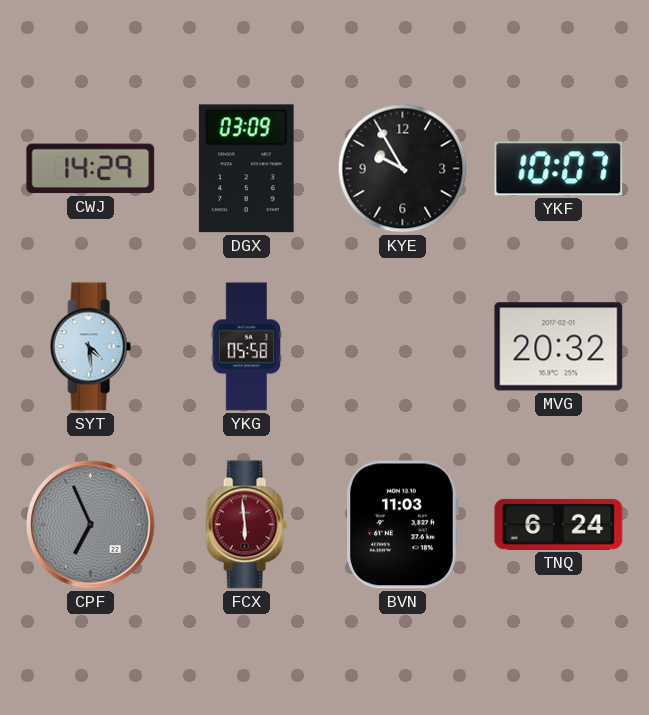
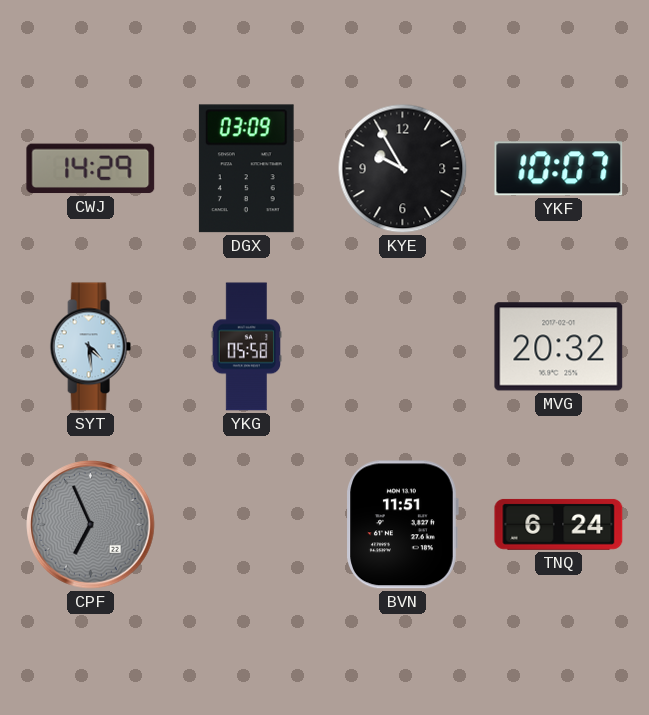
FCX: 5:59 -> none (246, 525)
BVN: 11:03 -> 11:51 (402, 525)
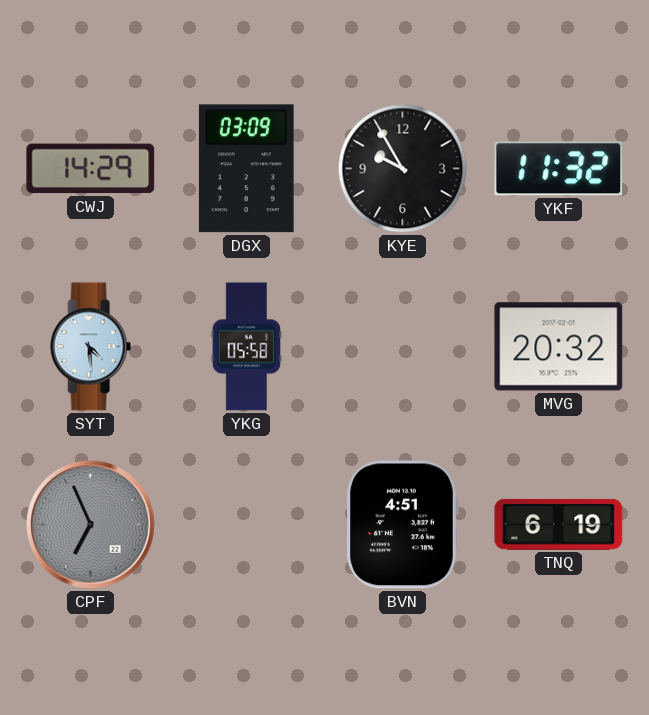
YKF: 10:07 -> 11:32 (559, 169)
BVN: 11:51 -> 4:51 (402, 525)
TNQ: 6:24 -> 6:19 (559, 524)
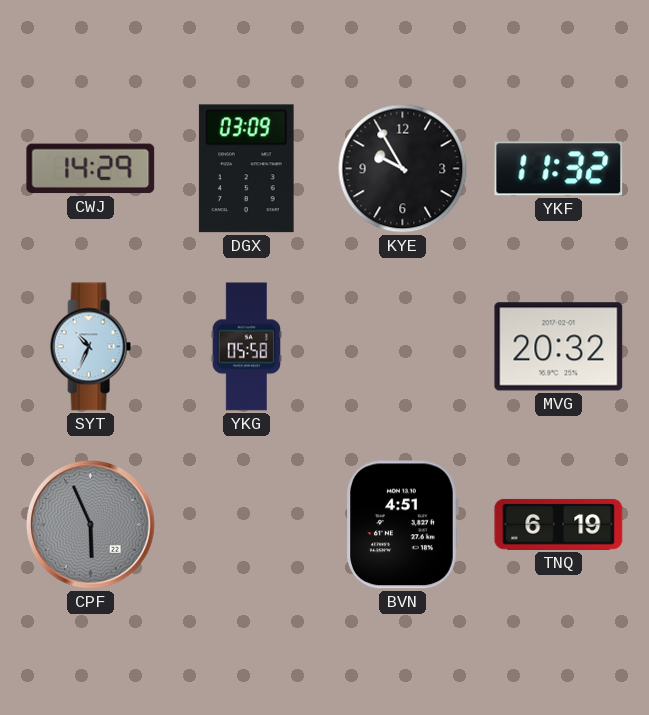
SYT: 4:29 -> 10:34 (90, 347)
CPF: 6:56 -> 5:56 (91, 525)
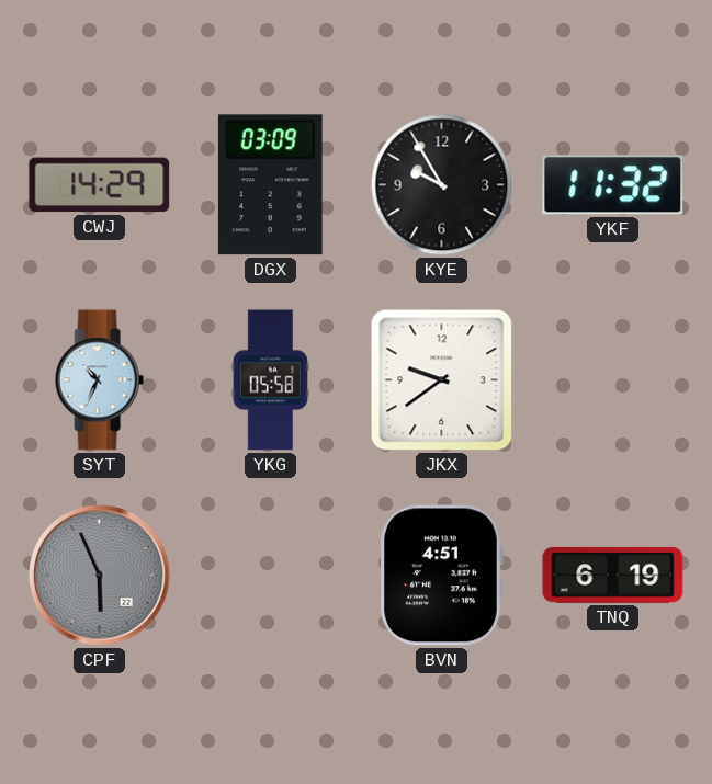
JKX: none -> 9:39 (442, 380)
MVG: 20:32 -> none (559, 347)
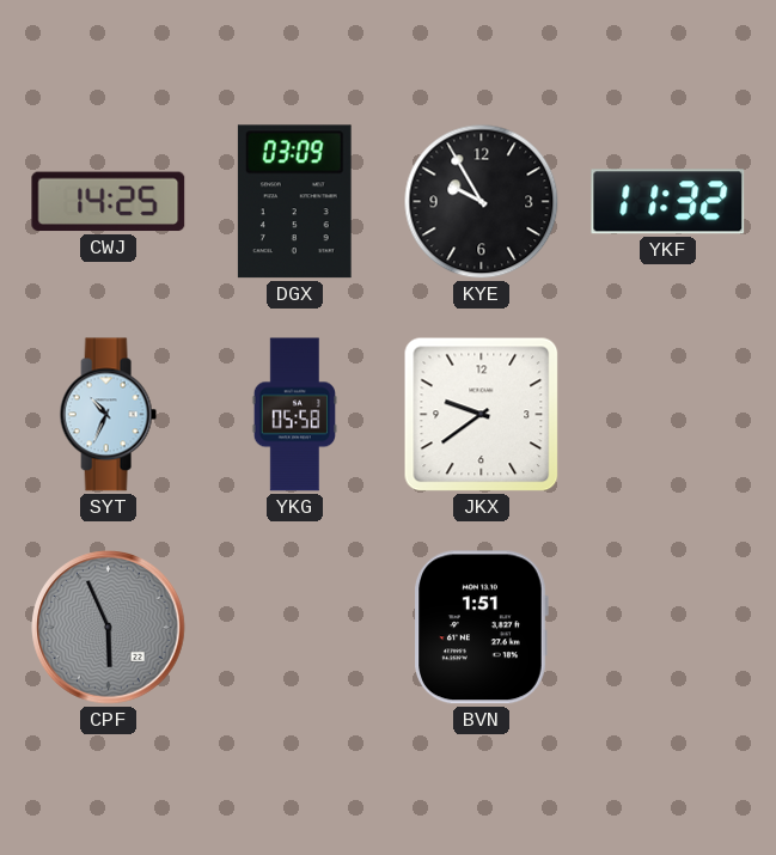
CWJ: 14:29 -> 14:25 (109, 202)
BVN: 4:51 -> 1:51 (481, 628)
TNQ: 6:19 -> none (613, 575)
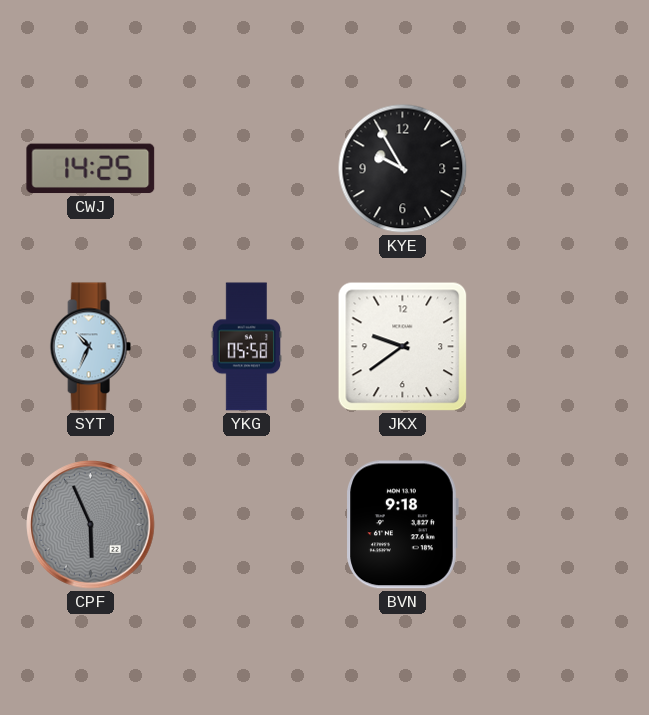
DGX: 03:09 -> none (294, 202)
YKF: 11:32 -> none (668, 202)
BVN: 1:51 -> 9:18 (402, 525)
